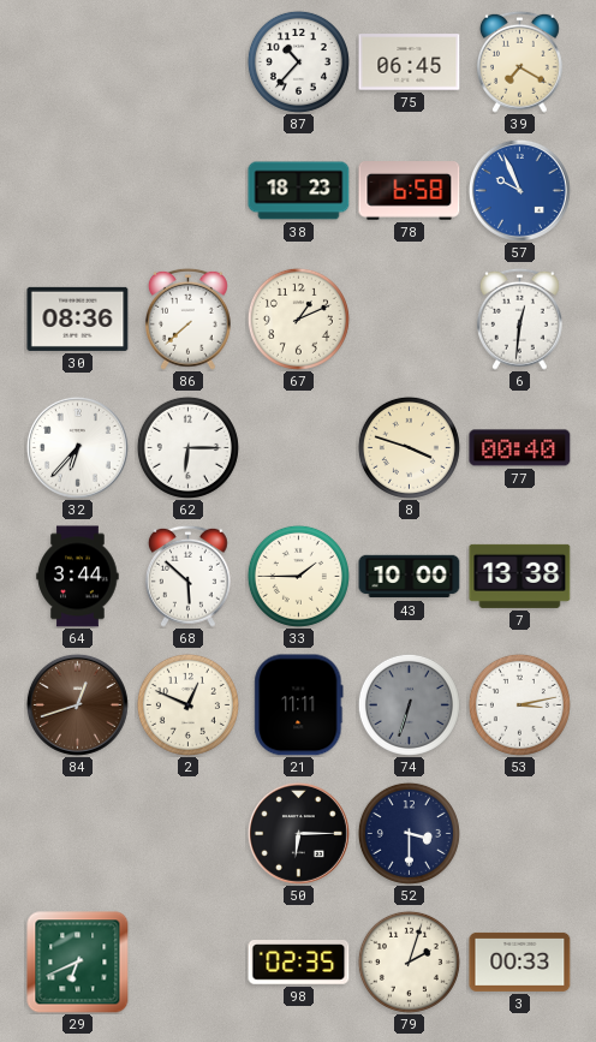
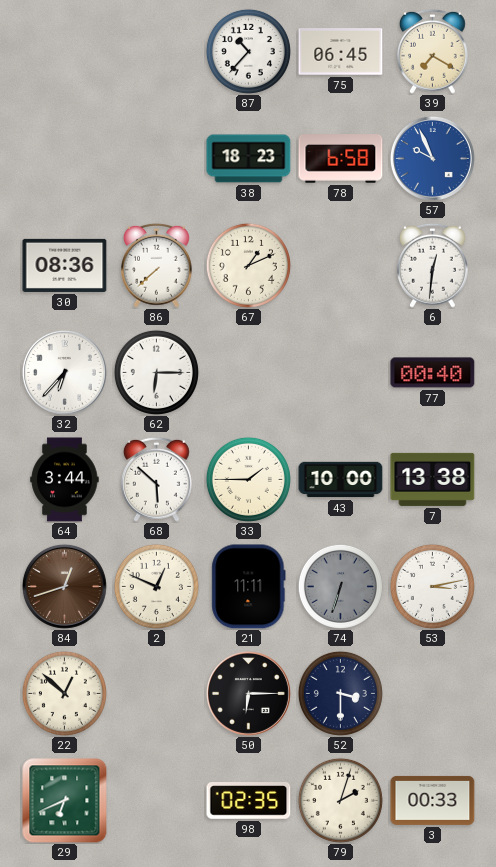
8: 3:48 -> none (409, 447)
22: none -> 12:52 (64, 693)
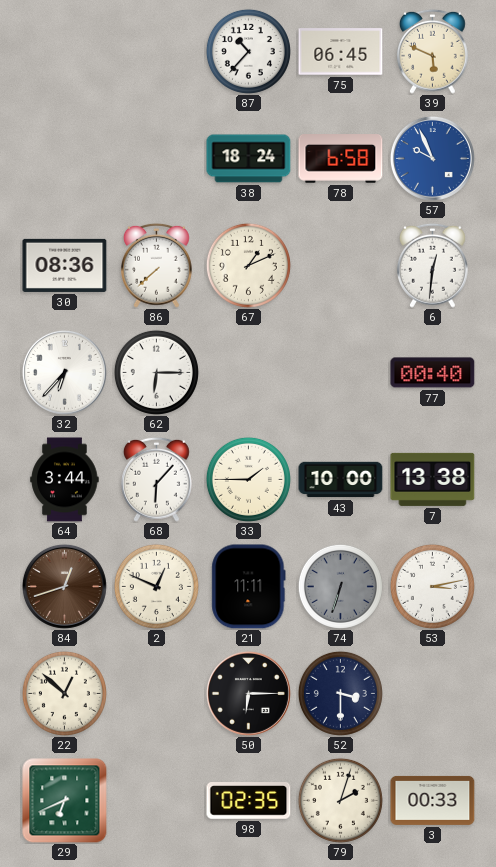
39: 7:20 -> 5:49 (433, 51)
38: 18:23 -> 18:24 (249, 159)
68: 5:52 -> 6:07 (157, 479)
